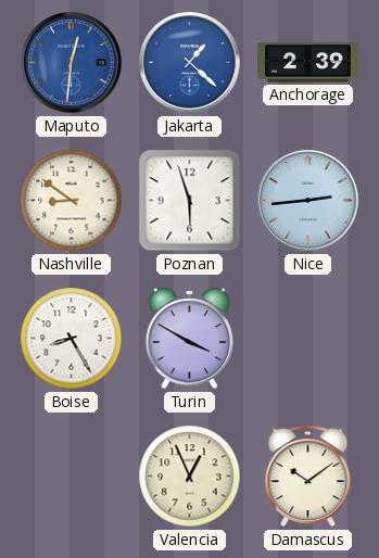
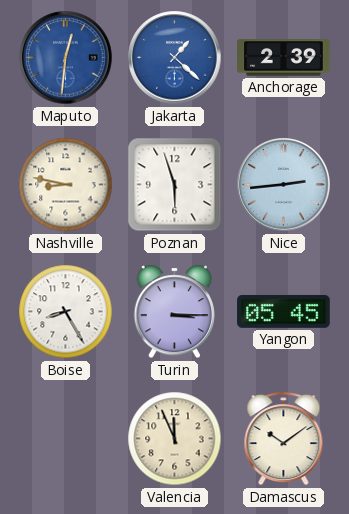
Nashville: 8:51 -> 8:47 (66, 185)
Turin: 3:50 -> 3:15 (175, 312)
Yangon: none -> 05:45 (284, 311)
Valencia: 12:56 -> 11:56 (175, 439)
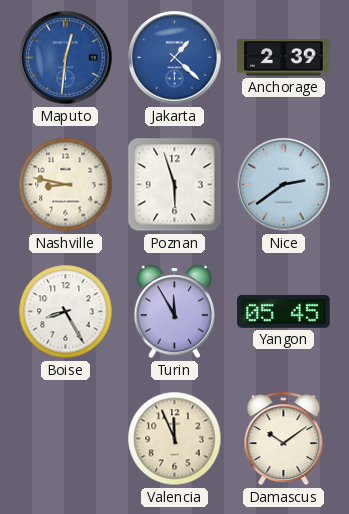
Nice: 2:44 -> 2:39 (284, 185)
Turin: 3:15 -> 11:55 (175, 312)
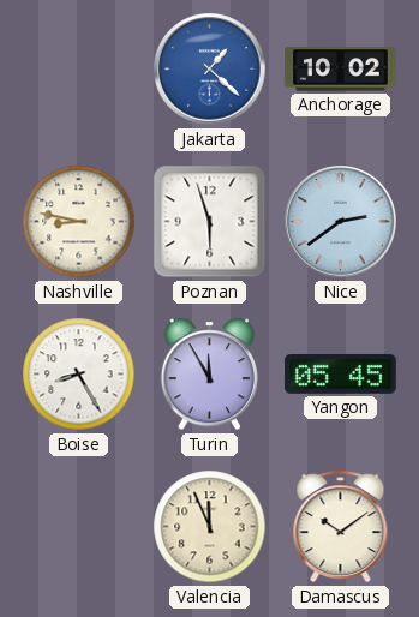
Maputo: 12:31 -> none (66, 58)
Anchorage: 2:39 -> 10:02 (341, 70)
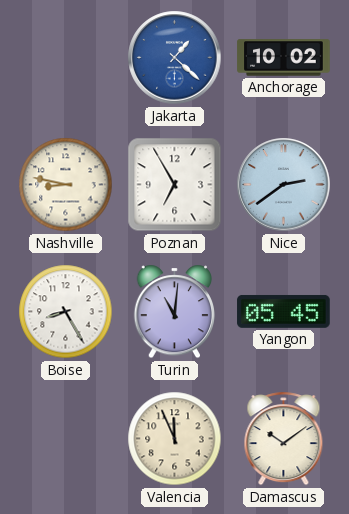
Poznan: 5:57 -> 6:55 (175, 185)
Turin: 11:55 -> 11:01 (175, 312)
